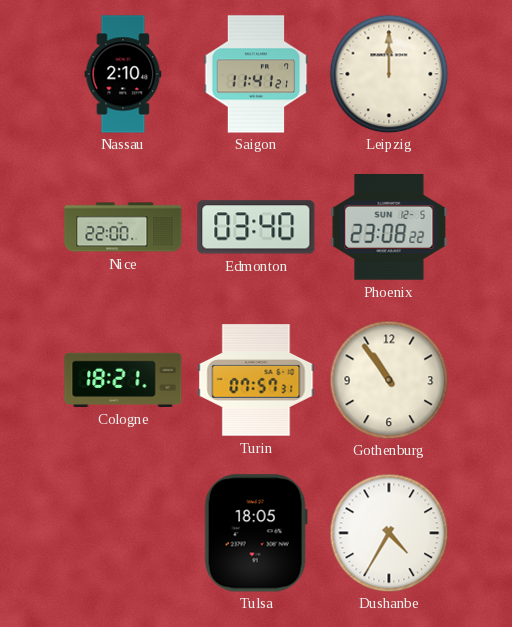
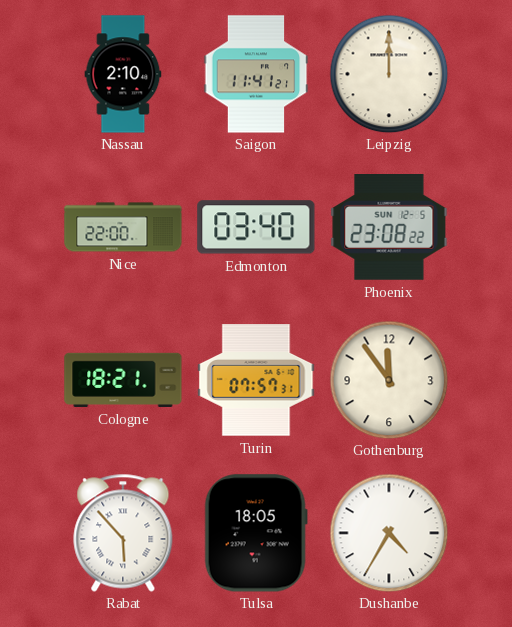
Gothenburg: 10:54 -> 11:54 (389, 380)
Rabat: none -> 5:53 (123, 533)
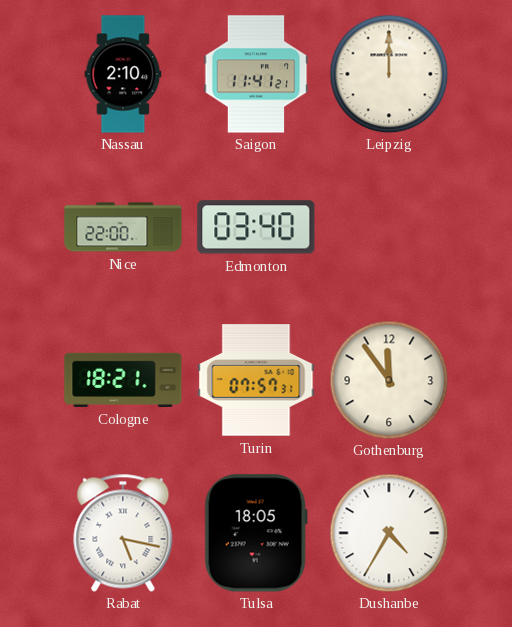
Phoenix: 23:08 -> none (389, 228)
Rabat: 5:53 -> 5:17 (123, 533)
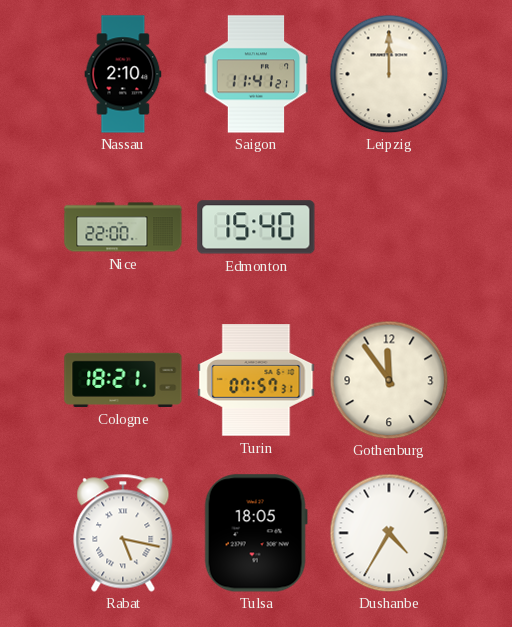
Edmonton: 03:40 -> 15:40 (256, 227)
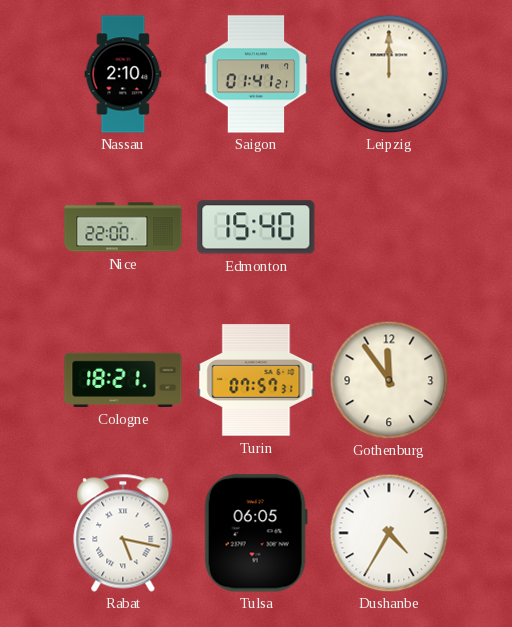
Saigon: 11:41 -> 01:41 (256, 74)
Tulsa: 18:05 -> 06:05 (256, 533)
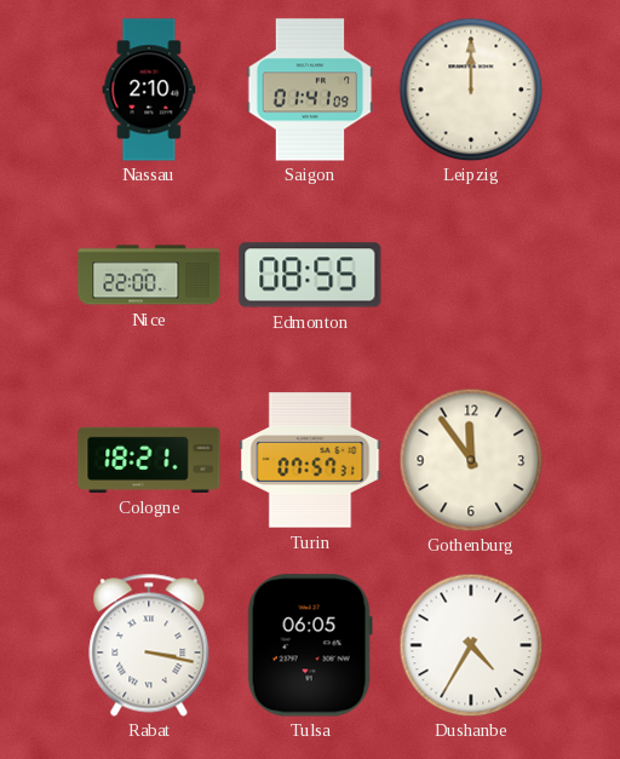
Saigon: 01:41:21 -> 01:41:09 (310, 90)
Edmonton: 15:40 -> 08:55 (310, 275)
Rabat: 5:17 -> 3:17 (149, 645)
